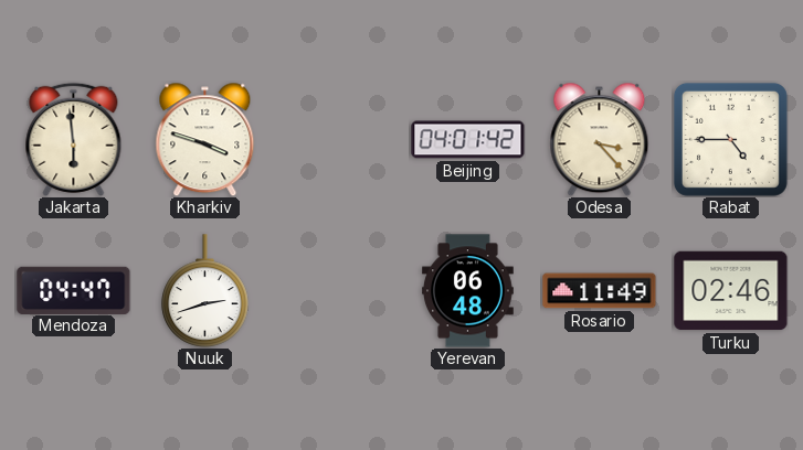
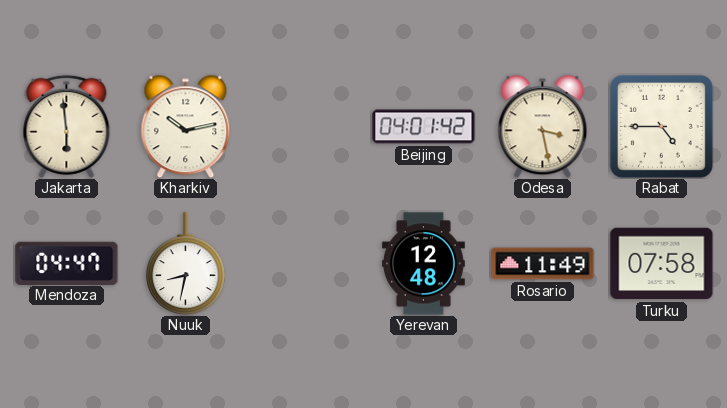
Kharkiv: 3:48 -> 10:13 (186, 126)
Odesa: 3:23 -> 3:28 (543, 126)
Nuuk: 2:42 -> 8:32 (186, 264)
Yerevan: 06:48 -> 12:48 (424, 264)
Turku: 02:46 -> 07:58 (662, 264)
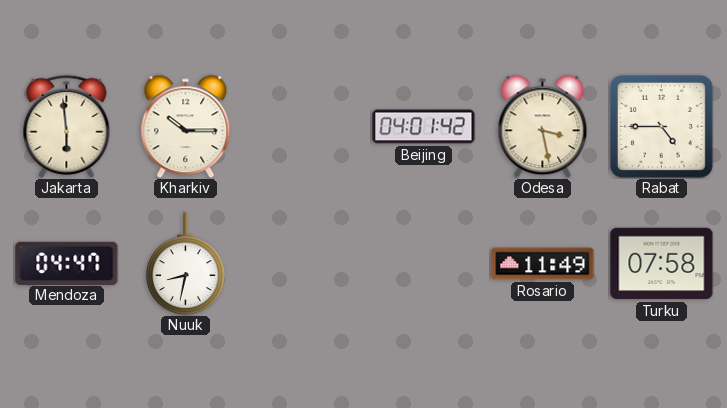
Kharkiv: 10:13 -> 10:15 (186, 126)
Yerevan: 12:48 -> none (424, 264)
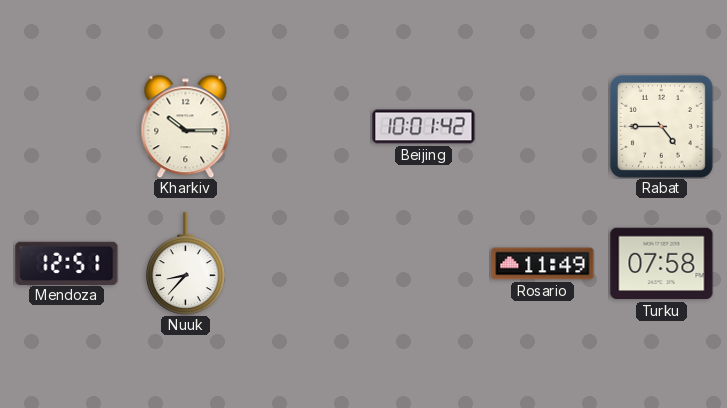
Jakarta: 5:59 -> none (67, 126)
Beijing: 04:01 -> 10:01 (424, 127)
Odesa: 3:28 -> none (543, 126)
Mendoza: 04:47 -> 12:51 (67, 263)
Nuuk: 8:32 -> 8:37 (186, 264)
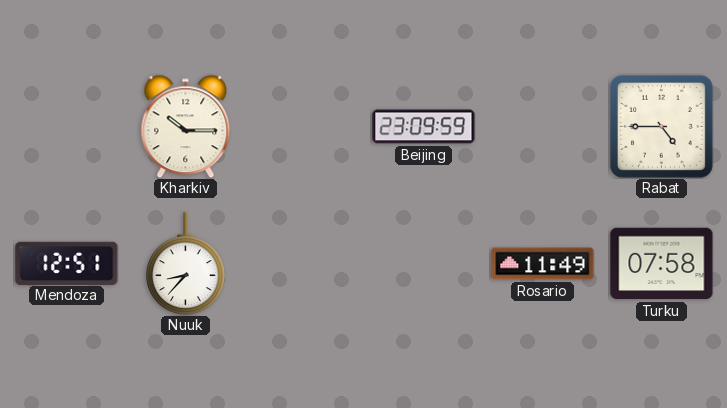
Beijing: 10:01 -> 23:09 (424, 127)
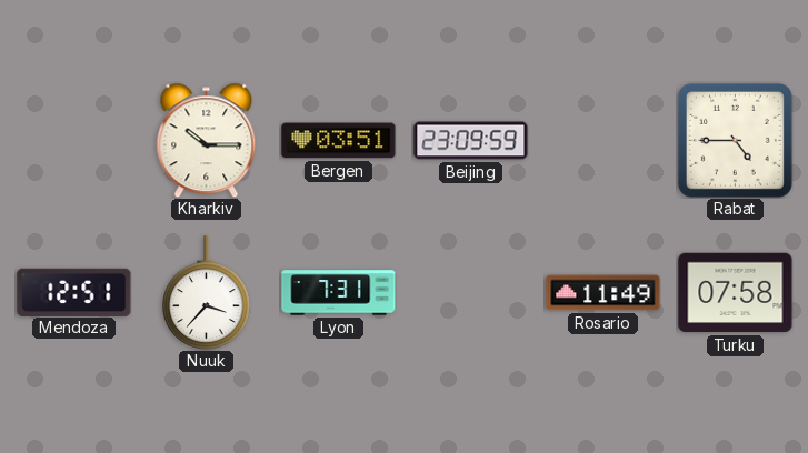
Bergen: none -> 03:51 (339, 141)
Nuuk: 8:37 -> 3:37 (207, 293)
Lyon: none -> 7:31 (339, 293)
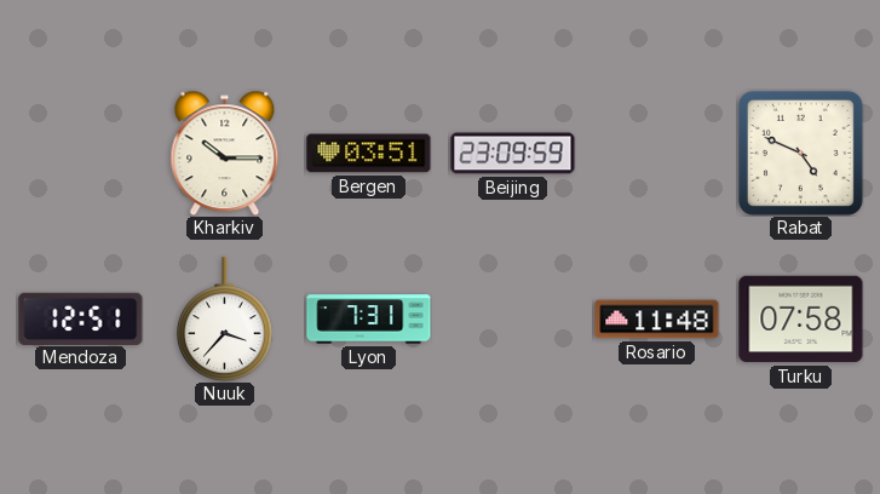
Rabat: 4:45 -> 4:49 (800, 153)
Rosario: 11:49 -> 11:48 (657, 320)
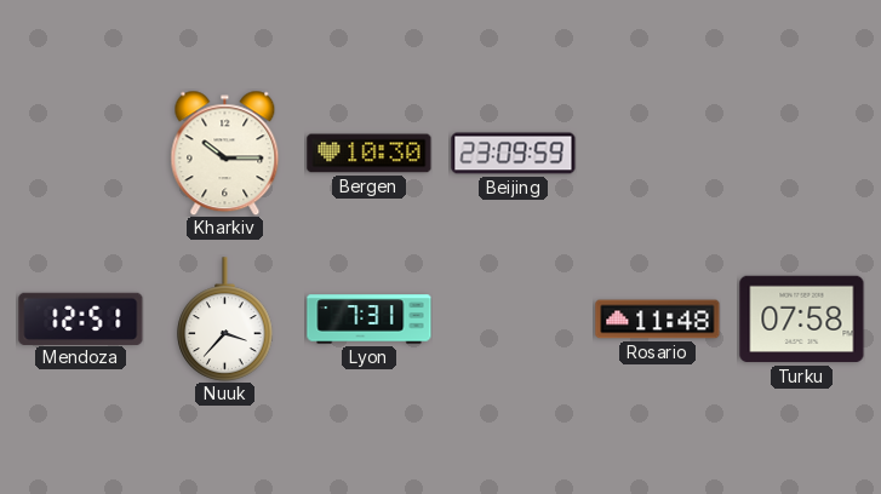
Bergen: 03:51 -> 10:30 (370, 154)
Rabat: 4:49 -> none (800, 153)
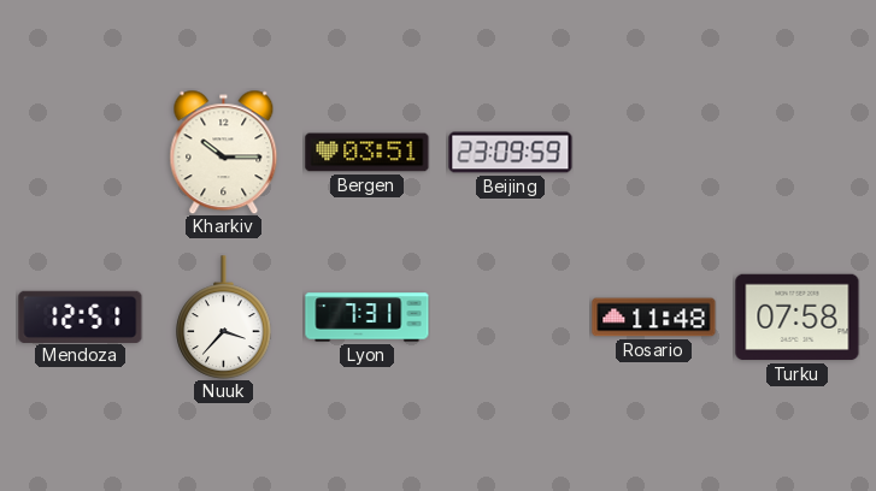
Bergen: 10:30 -> 03:51 (368, 153)
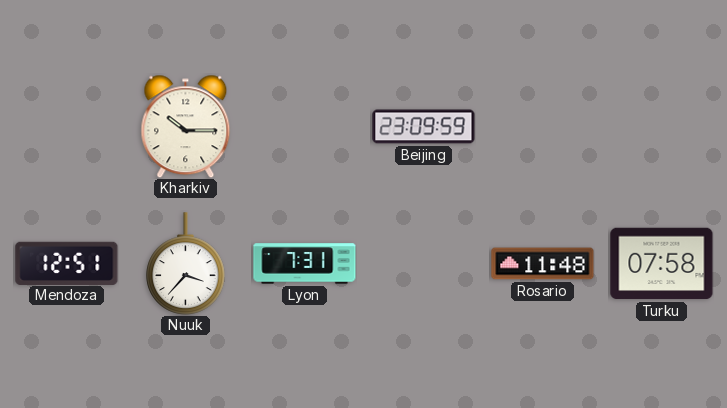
Bergen: 03:51 -> none (368, 153)
